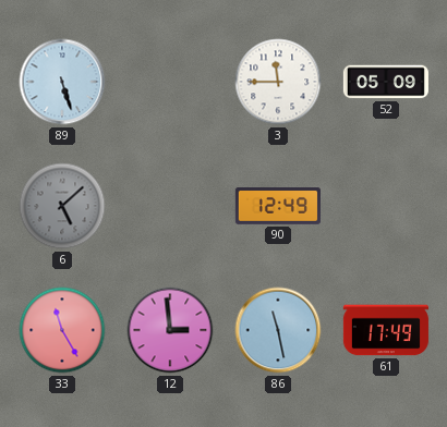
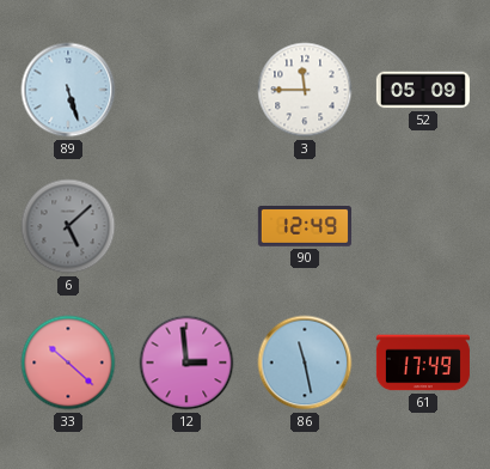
33: 11:25 -> 10:22 (68, 363)
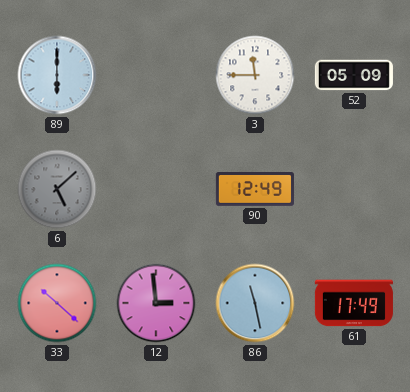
89: 5:27 -> 6:00 (57, 75)
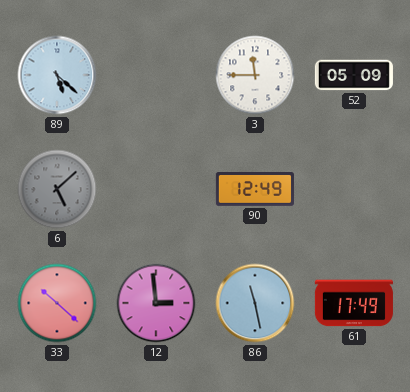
89: 6:00 -> 5:22 (57, 75)
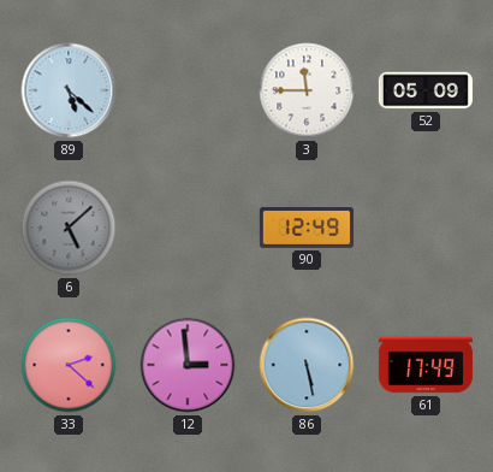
33: 10:22 -> 2:22 (69, 365)
86: 11:28 -> 5:28 (307, 365)
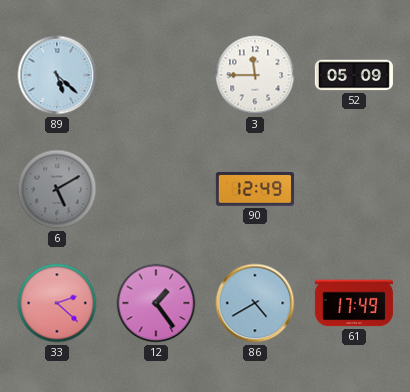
6: 5:08 -> 5:10 (57, 189)
12: 2:59 -> 1:24 (156, 303)
86: 5:28 -> 4:40 (255, 303)
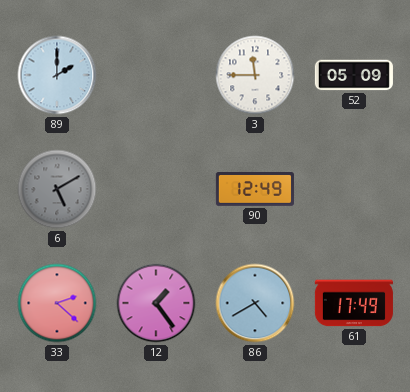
89: 5:22 -> 2:00 (57, 75)
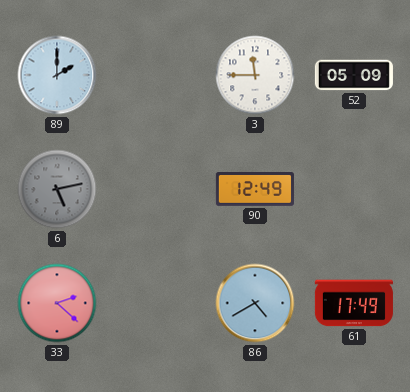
6: 5:10 -> 5:13 (57, 189)
12: 1:24 -> none (156, 303)
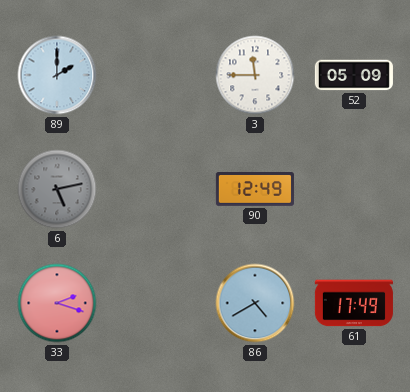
33: 2:22 -> 2:18 (57, 303)
